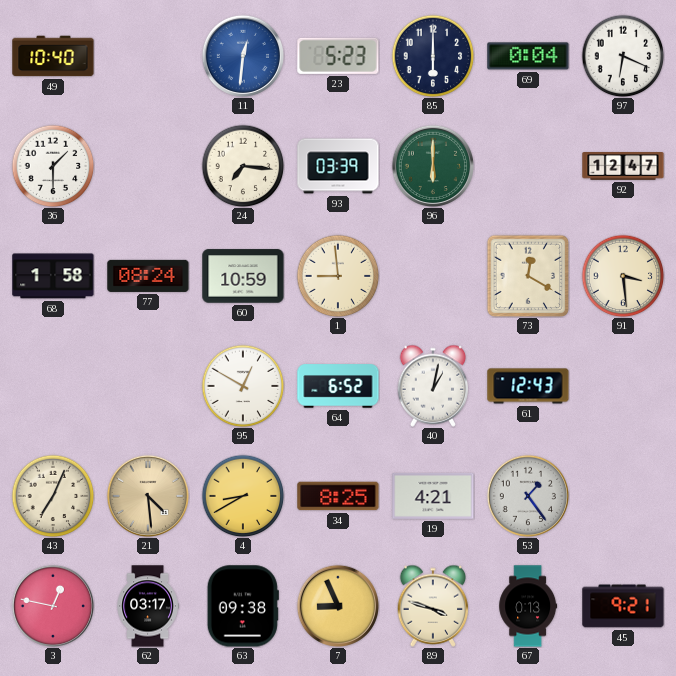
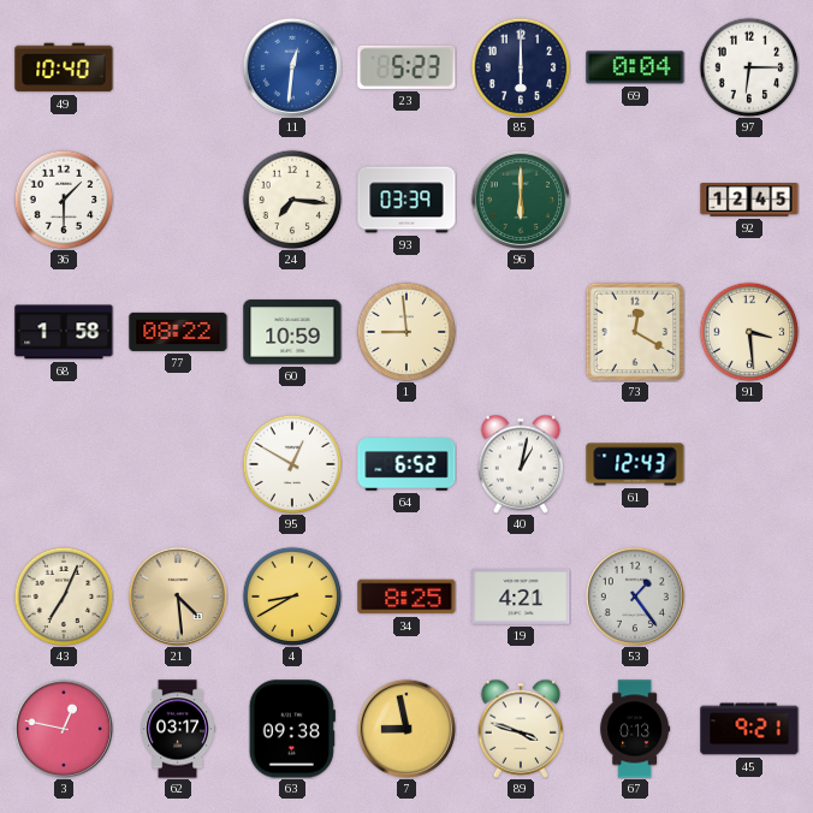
97: 6:19 -> 6:15 (749, 67)
92: 12:47 -> 12:45 (749, 201)
77: 08:24 -> 08:22 (178, 332)
7: 8:56 -> 8:58 (405, 728)
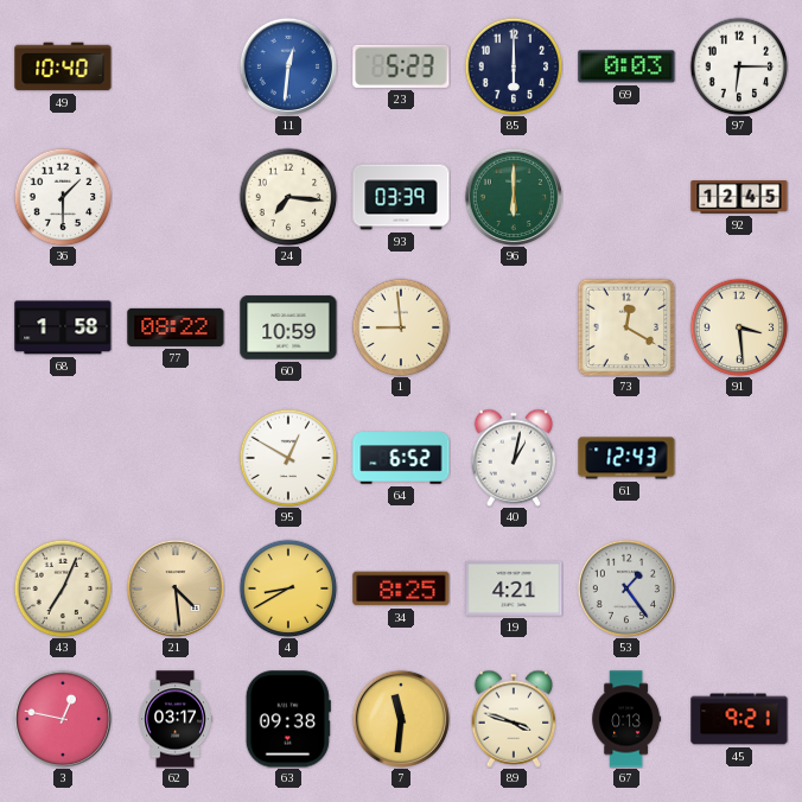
69: 0:04 -> 0:03 (626, 66)
7: 8:58 -> 11:31 (400, 718)
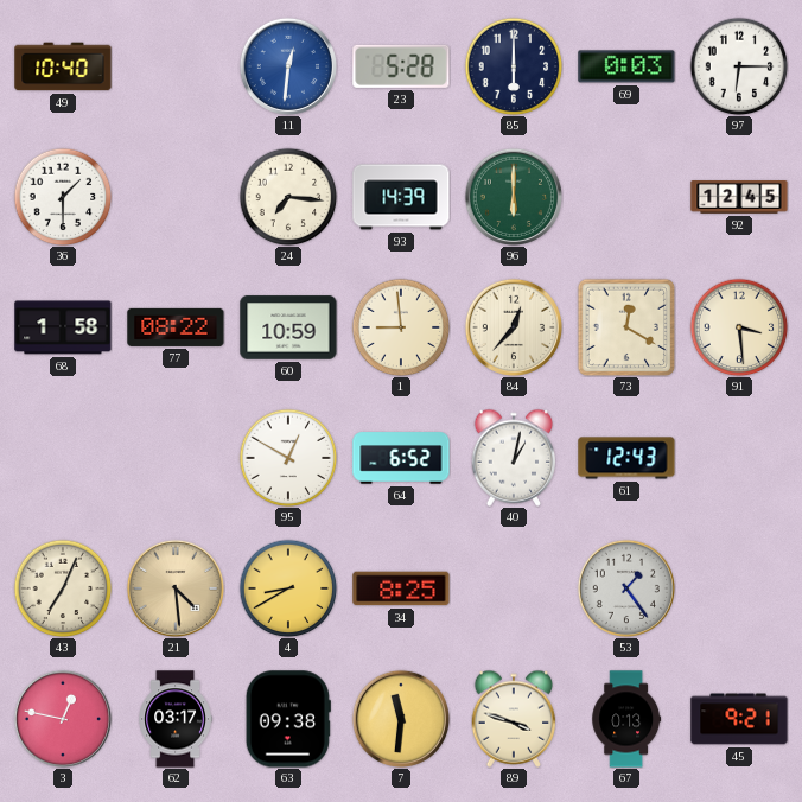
23: 5:23 -> 5:28 (401, 66)
93: 03:39 -> 14:39 (401, 197)
84: none -> 12:37 (513, 326)
19: 4:21 -> none (514, 588)
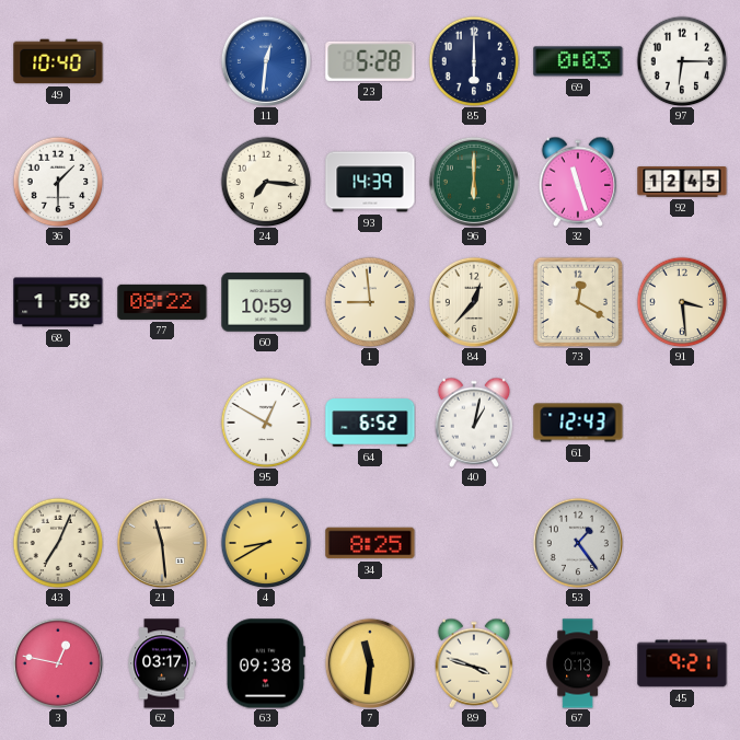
32: none -> 11:27 (578, 182)
21: 4:29 -> 11:29 (161, 542)
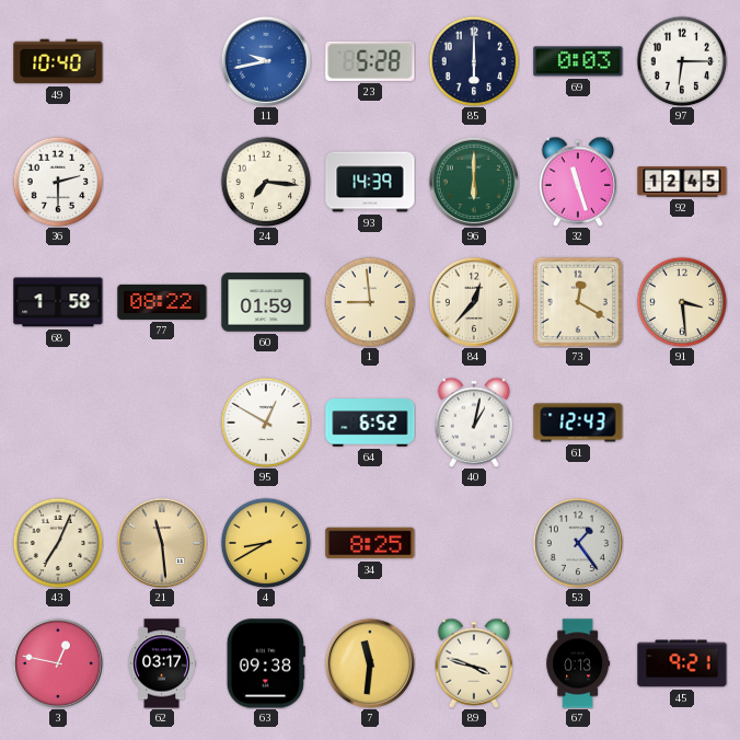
11: 12:31 -> 9:43 (265, 60)
36: 1:30 -> 2:30 (58, 182)
60: 10:59 -> 01:59 (266, 302)
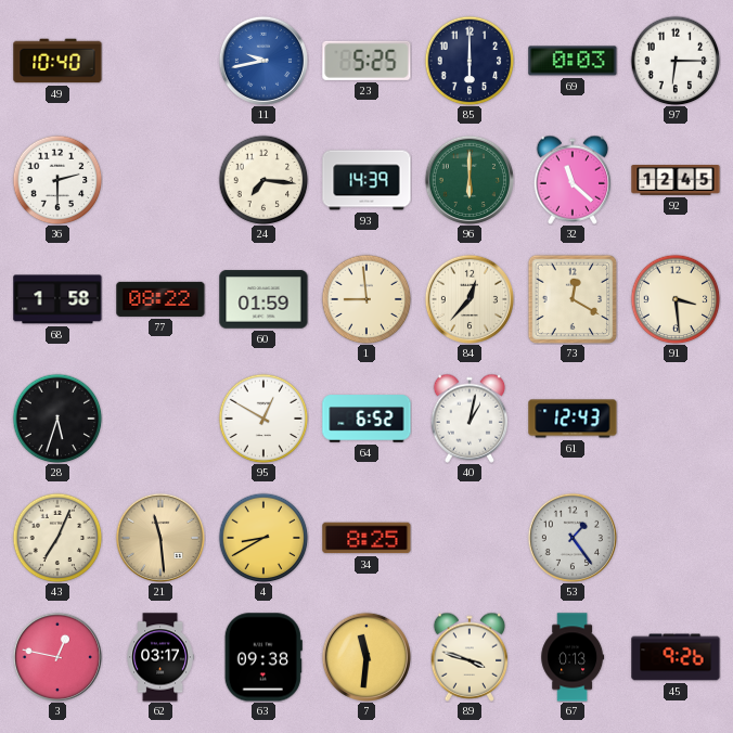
23: 5:28 -> 5:25 (366, 61)
32: 11:27 -> 11:22 (573, 180)
28: none -> 5:33 (57, 419)
45: 9:21 -> 9:26 (676, 657)
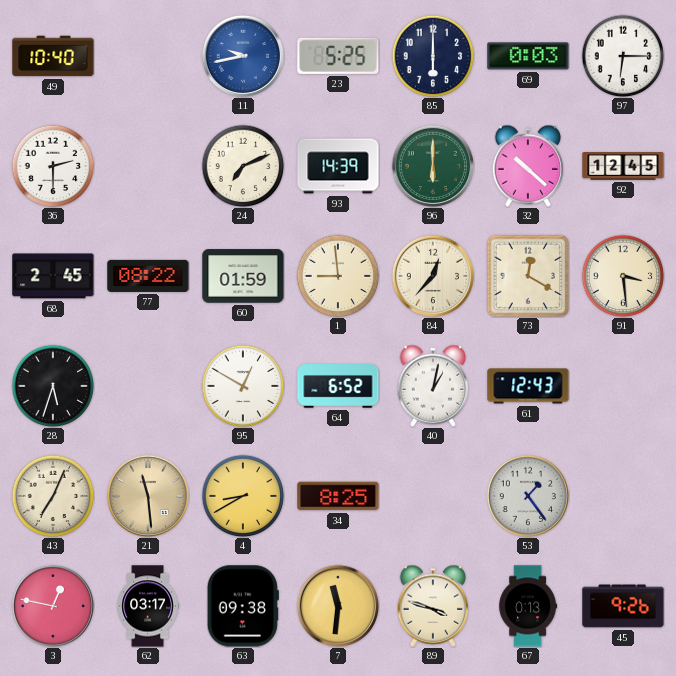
24: 7:16 -> 7:11 (243, 166)
32: 11:22 -> 10:22 (528, 166)
68: 1:58 -> 2:45 (53, 276)
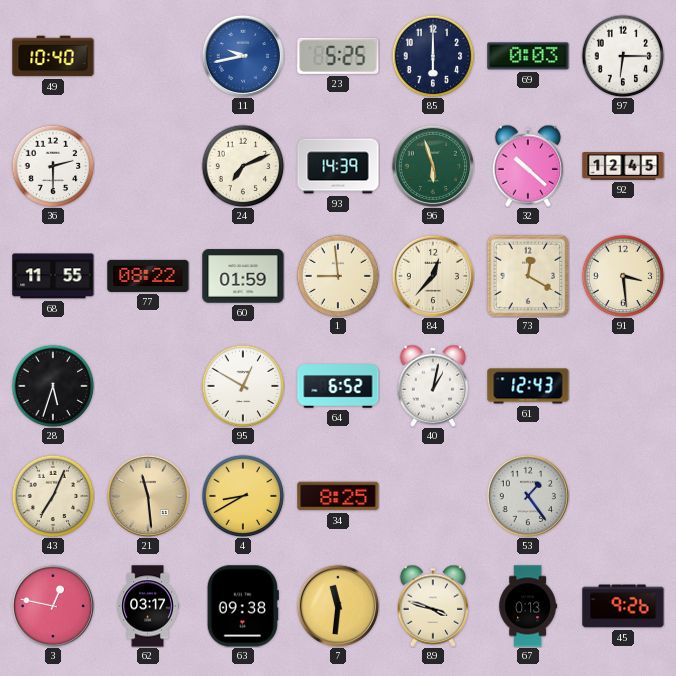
96: 6:00 -> 5:57 (432, 165)
68: 2:45 -> 11:55 (53, 276)
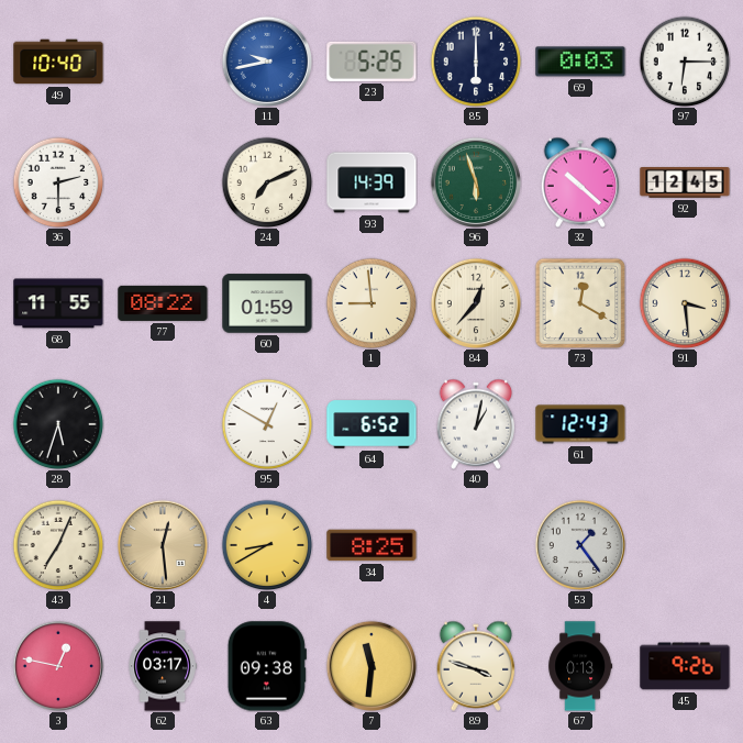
21: 11:29 -> 12:29 (162, 544)
